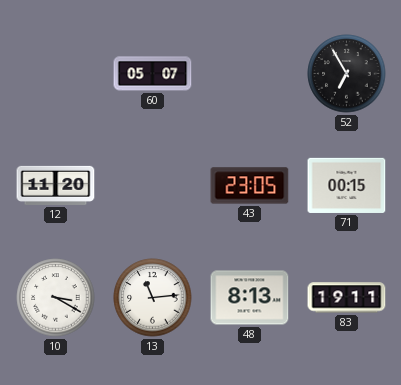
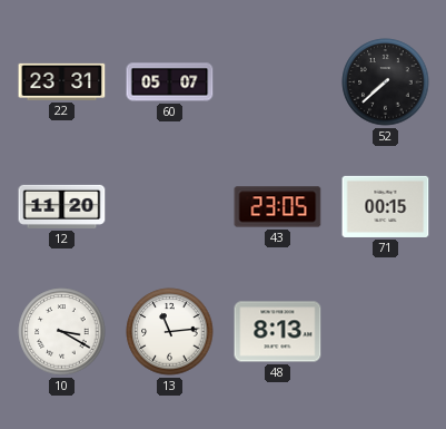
22: none -> 23:31 (62, 81)
52: 6:55 -> 7:38 (386, 82)
83: 19:11 -> none (347, 298)
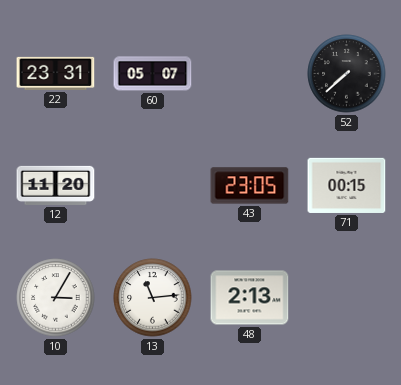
10: 3:20 -> 3:05 (56, 298)
48: 8:13 -> 2:13 (250, 298)
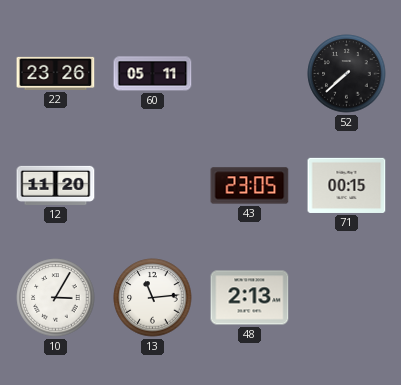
22: 23:31 -> 23:26 (56, 73)
60: 05:07 -> 05:11 (153, 74)
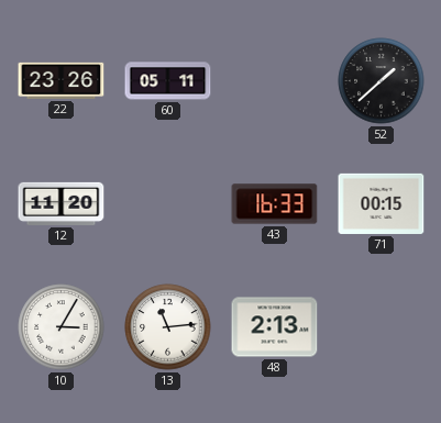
52: 7:38 -> 1:38 (382, 81)
43: 23:05 -> 16:33 (275, 204)
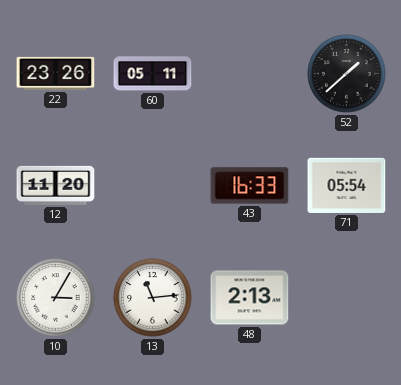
71: 00:15 -> 05:54 (347, 185)
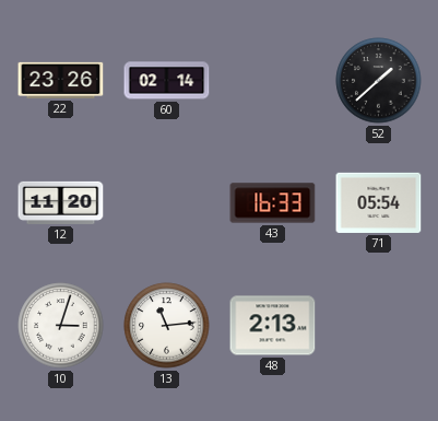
60: 05:11 -> 02:14 (167, 81)
10: 3:05 -> 3:03 (61, 326)
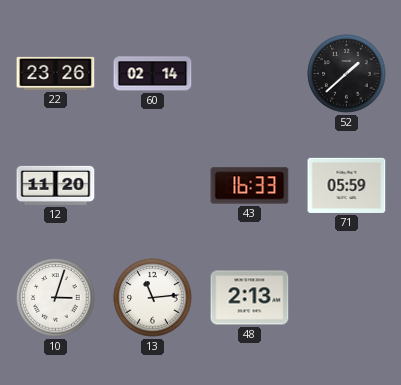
71: 05:54 -> 05:59 (347, 185)
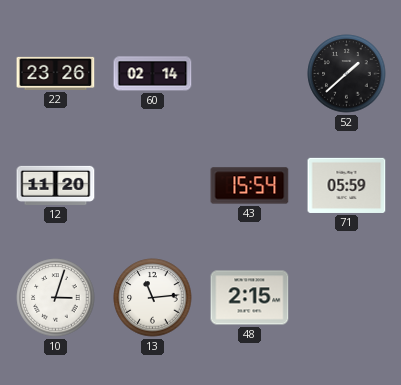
43: 16:33 -> 15:54 (250, 186)
48: 2:13 -> 2:15 (250, 298)
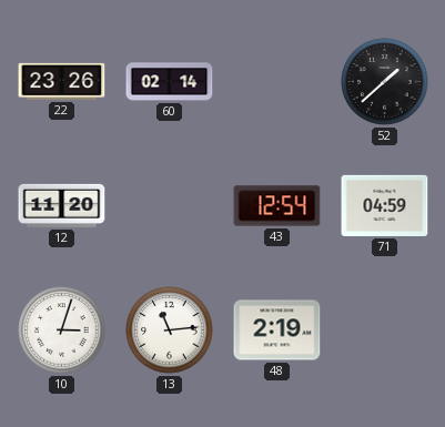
43: 15:54 -> 12:54 (277, 206)
71: 05:59 -> 04:59 (385, 205)
48: 2:15 -> 2:19 (277, 331)
